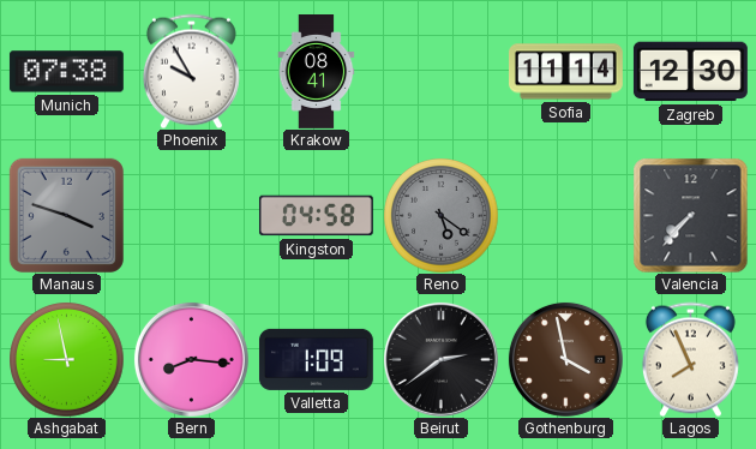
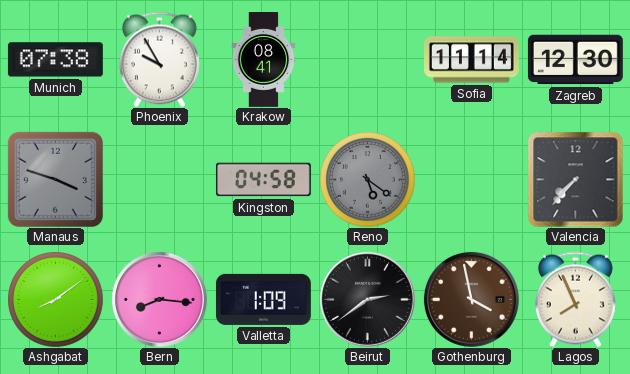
Ashgabat: 8:58 -> 8:09 (55, 299)
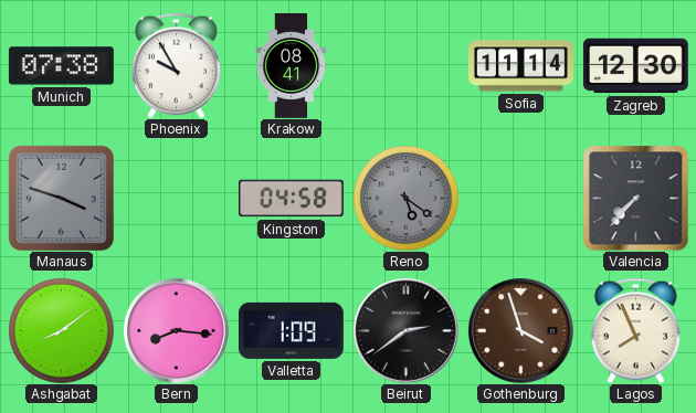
Gothenburg: 3:58 -> 3:57 (520, 330)
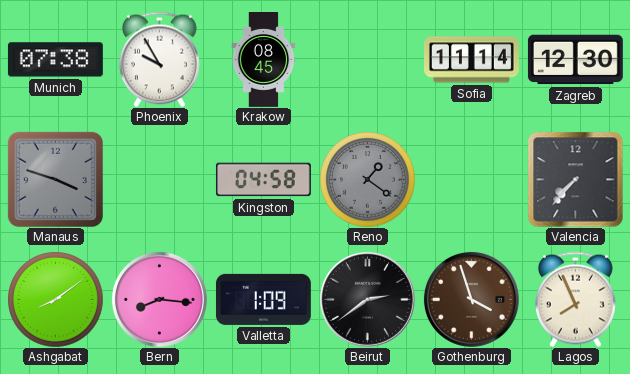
Krakow: 08:41 -> 08:45 (264, 60)
Reno: 5:21 -> 1:21 (367, 179)
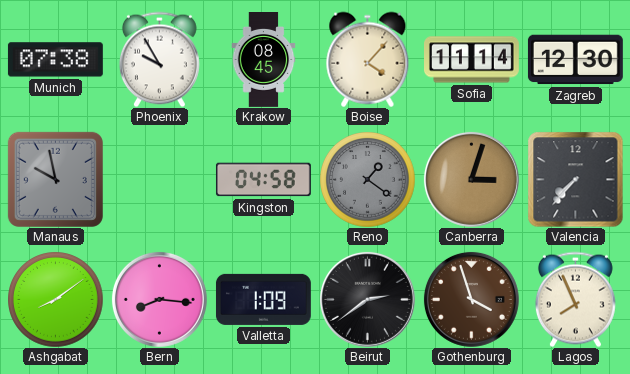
Boise: none -> 4:07 (368, 59)
Manaus: 3:48 -> 9:58 (55, 179)
Canberra: none -> 3:03 (471, 179)
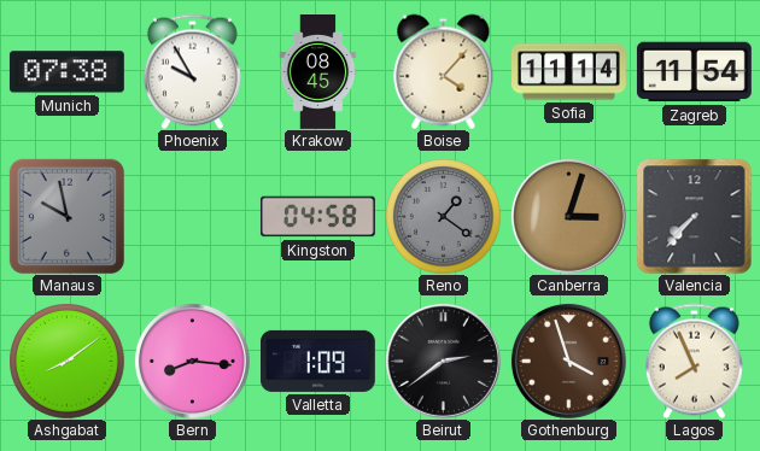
Zagreb: 12:30 -> 11:54 (694, 72)
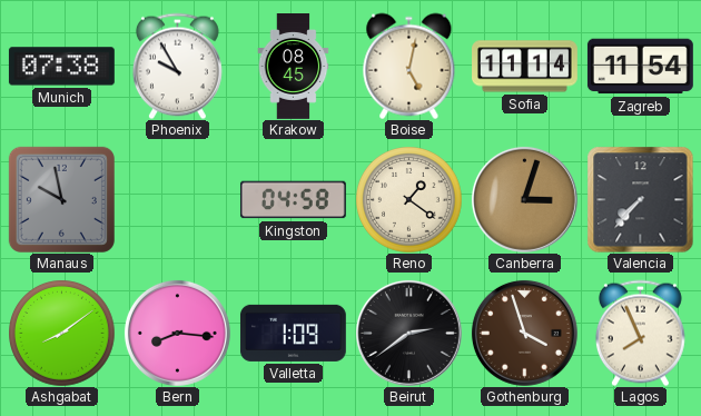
Boise: 4:07 -> 5:02 (409, 66)
Reno dial: grey -> cream (408, 199)
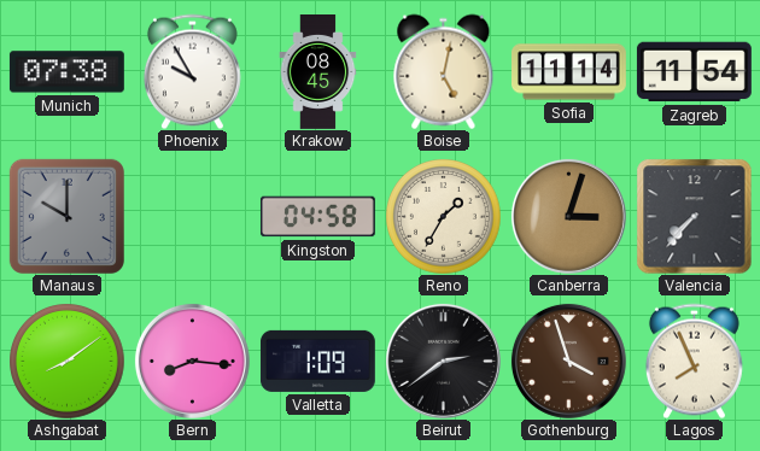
Manaus: 9:58 -> 10:00 (66, 216)
Reno: 1:21 -> 1:35 (443, 216)
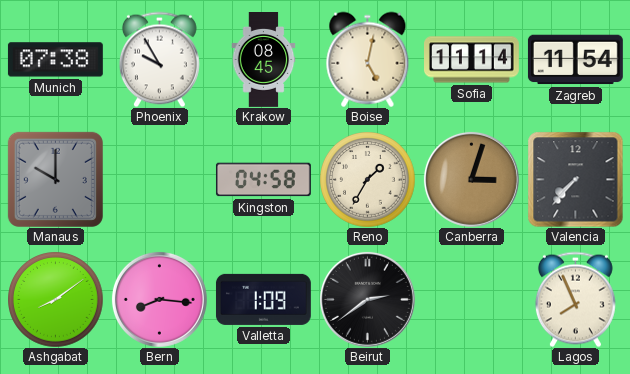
Gothenburg: 3:57 -> none (568, 361)
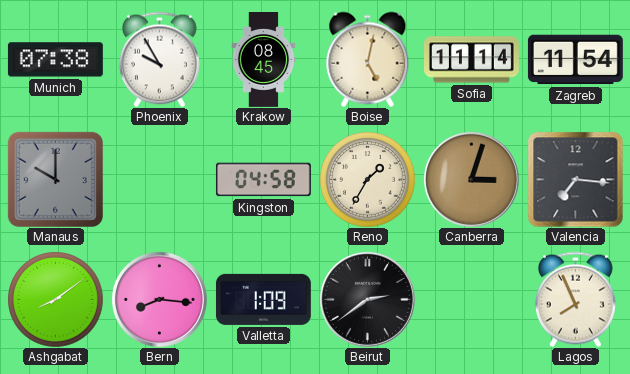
Valencia: 7:37 -> 7:16 (575, 179)
